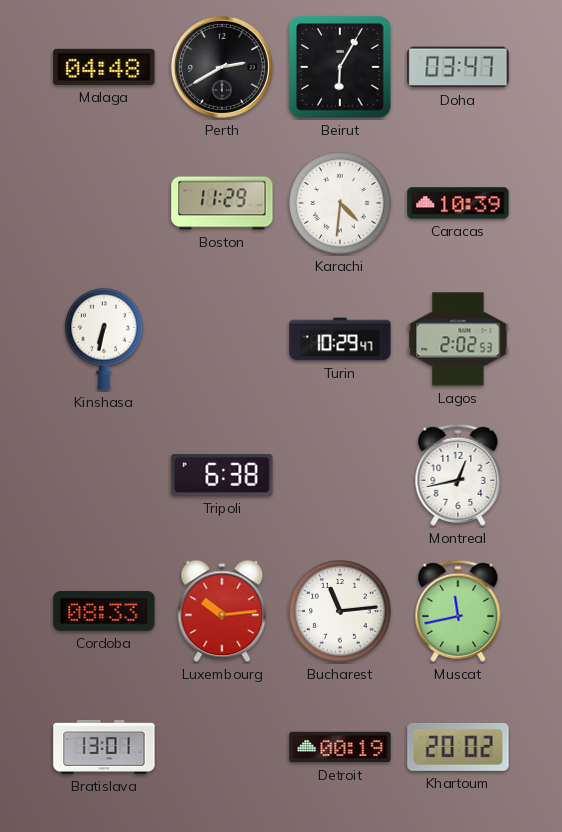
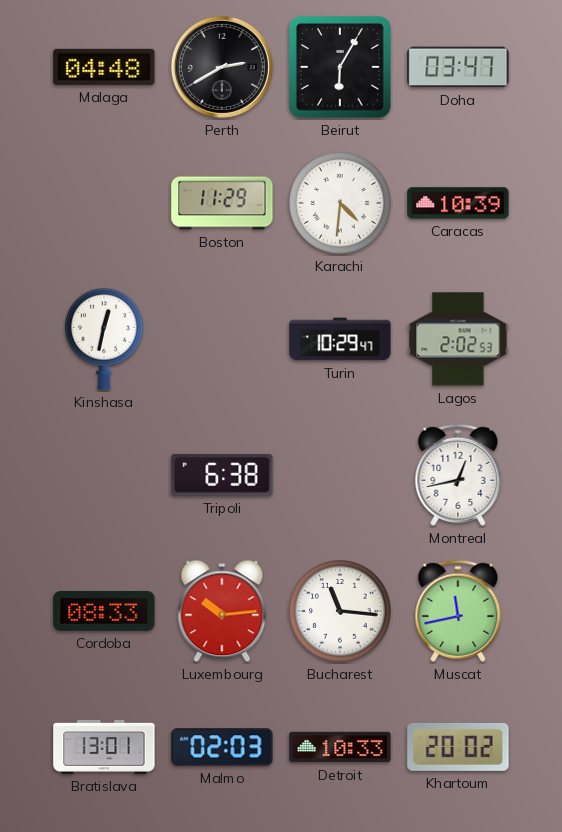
Kinshasa: 6:32 -> 12:32 (105, 339)
Bucharest: 11:14 -> 11:16 (340, 611)
Malmo: none -> 02:03 (222, 747)
Detroit: 00:19 -> 10:33 (340, 747)
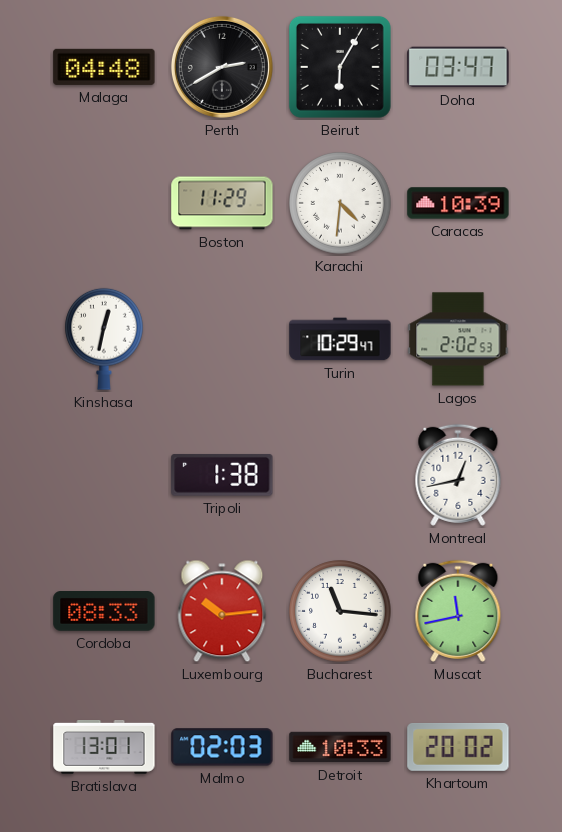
Tripoli: 6:38 -> 1:38 (222, 475)
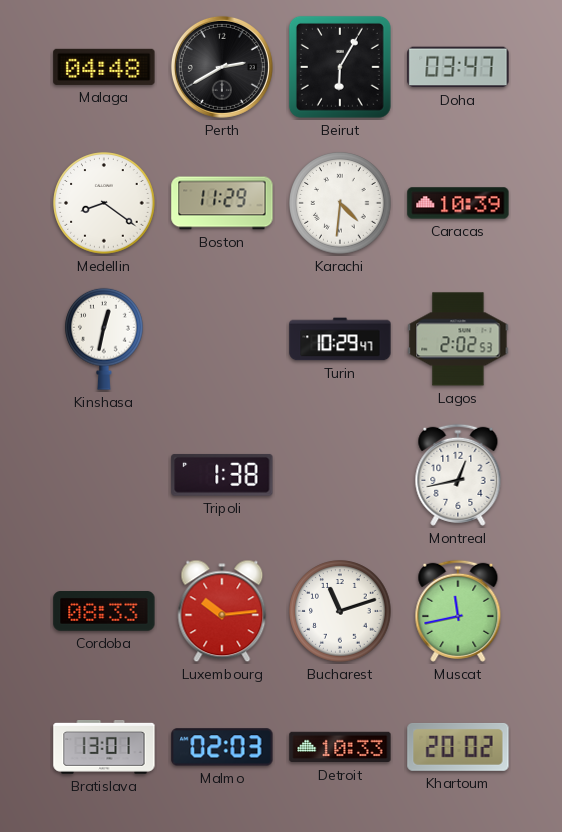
Medellin: none -> 8:21 (104, 203)
Bucharest: 11:16 -> 11:12 (340, 611)
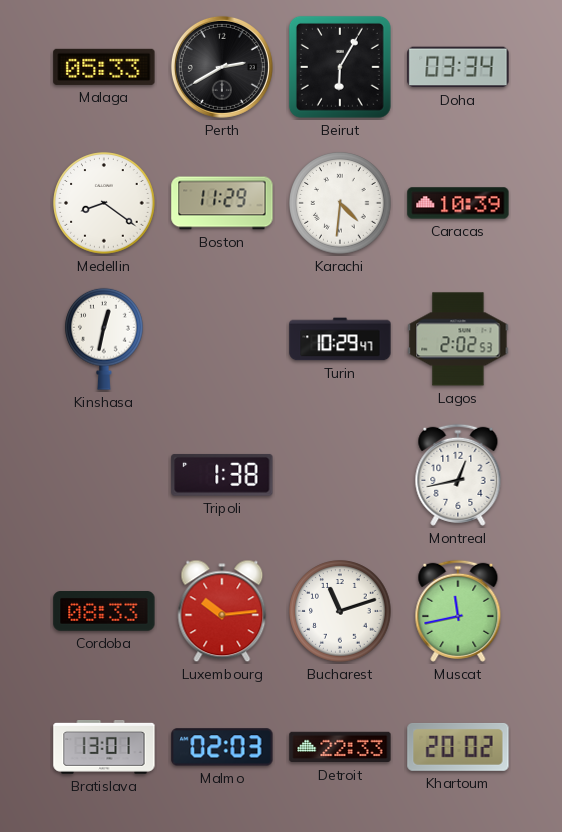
Malaga: 04:48 -> 05:33 (104, 67)
Doha: 03:47 -> 03:34 (458, 67)
Detroit: 10:33 -> 22:33 (340, 747)
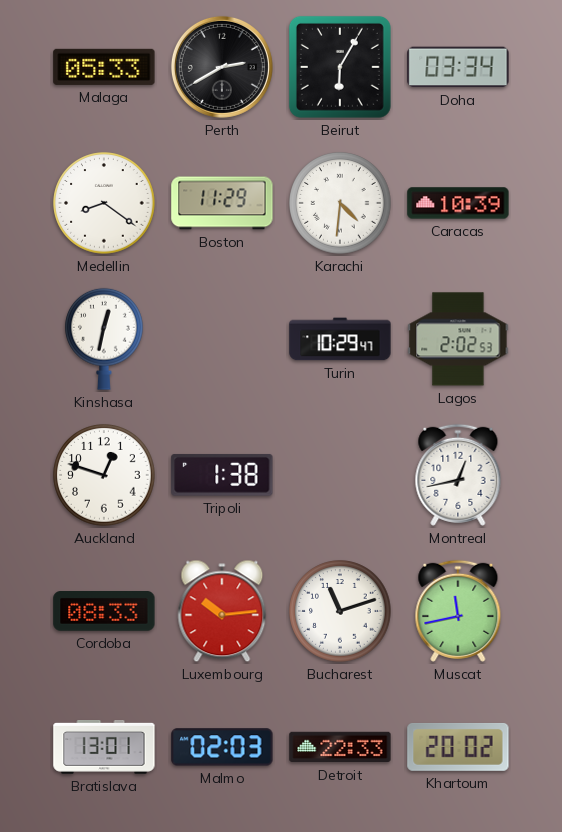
Auckland: none -> 12:48 (104, 475)
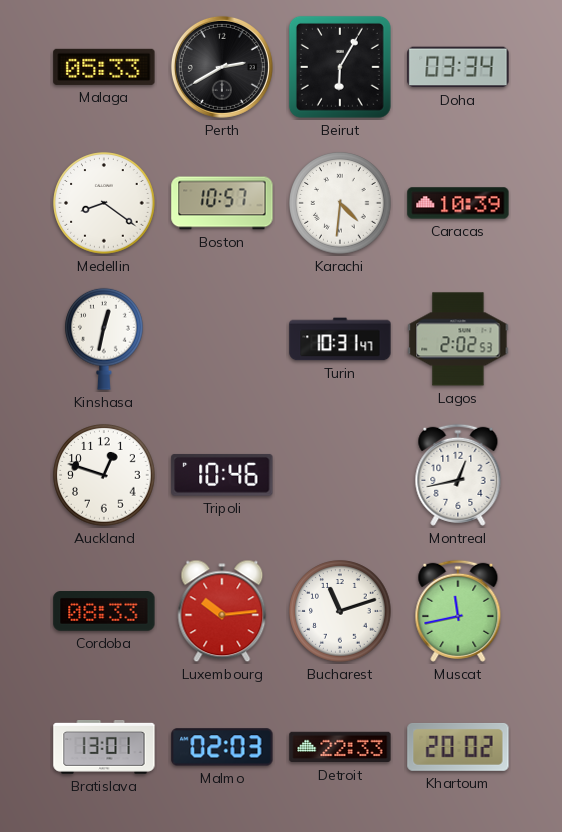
Boston: 11:29 -> 10:57 (222, 203)
Turin: 10:29 -> 10:31 (340, 339)
Tripoli: 1:38 -> 10:46 (222, 475)
